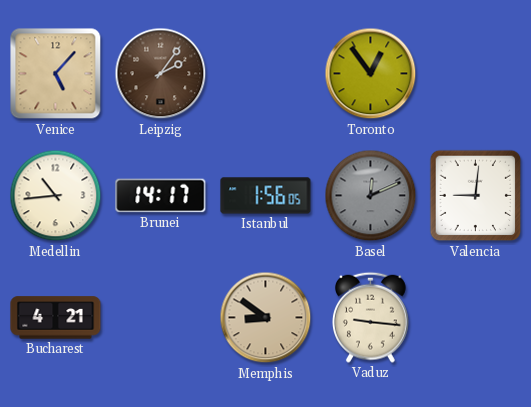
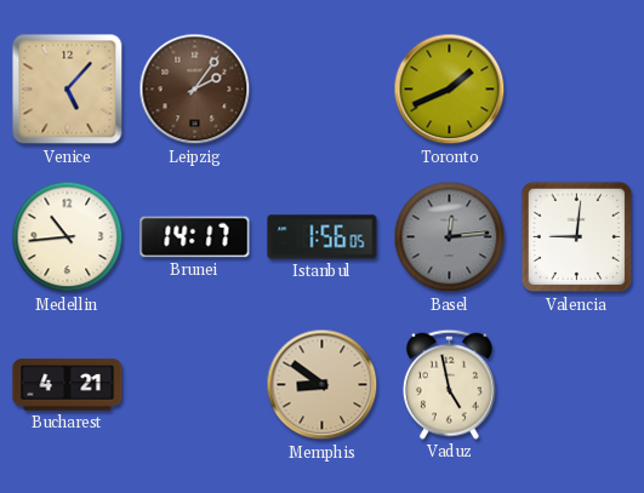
Toronto: 12:54 -> 1:41 (450, 90)
Basel: 12:11 -> 12:14 (450, 237)
Vaduz: 9:16 -> 4:58 (450, 384)
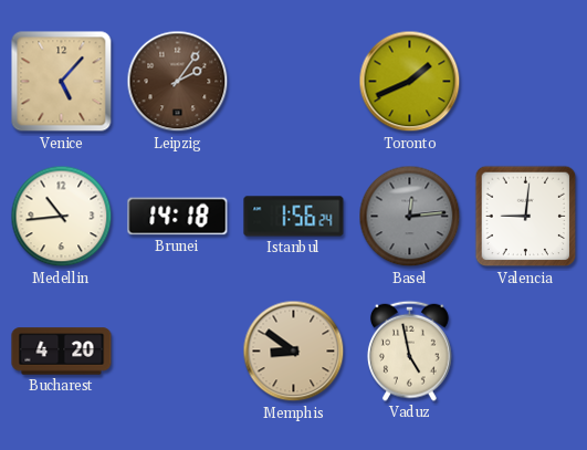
Brunei: 14:17 -> 14:18 (178, 217)
Istanbul: 1:56:05 -> 1:56:24 (294, 217)
Bucharest: 4:21 -> 4:20 (62, 352)
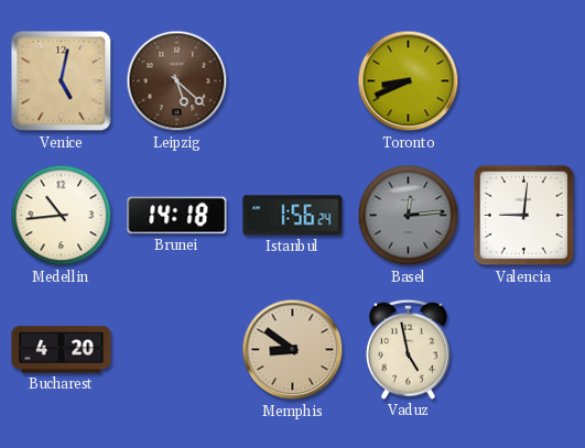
Venice: 5:07 -> 5:02 (62, 81)
Leipzig: 2:06 -> 5:22 (177, 81)
Toronto: 1:41 -> 8:41 (409, 81)
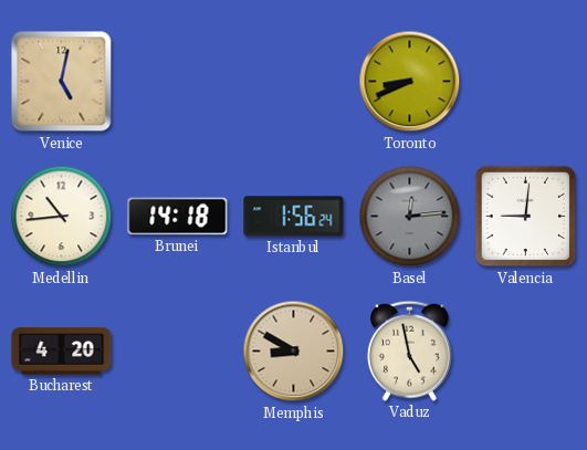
Leipzig: 5:22 -> none (177, 81)
Memphis: 8:51 -> 8:50 (294, 352)
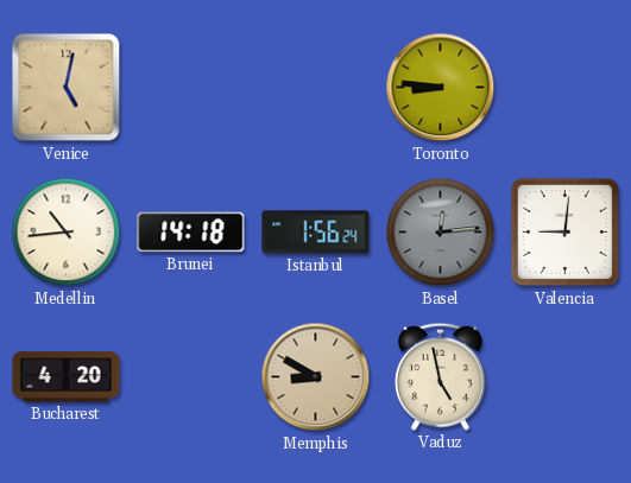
Toronto: 8:41 -> 8:46 (441, 88)
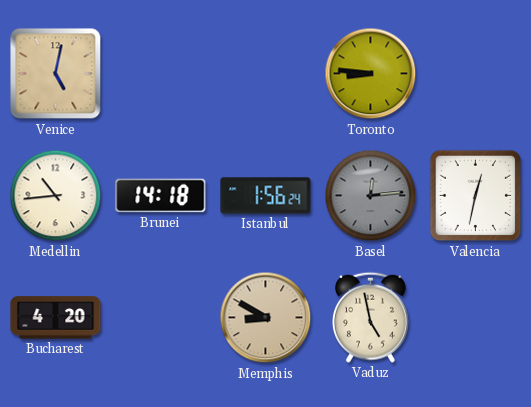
Valencia: 9:01 -> 12:32 (476, 196)
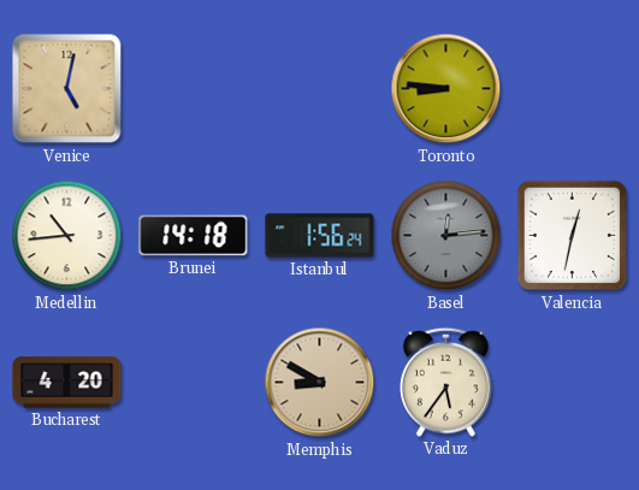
Vaduz: 4:58 -> 5:36 (446, 382)
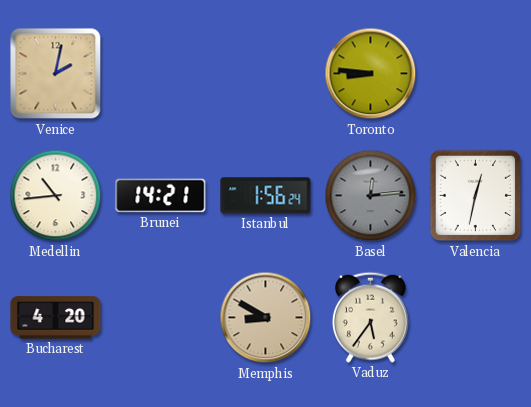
Venice: 5:02 -> 2:02 (56, 74)
Brunei: 14:18 -> 14:21 (161, 196)
